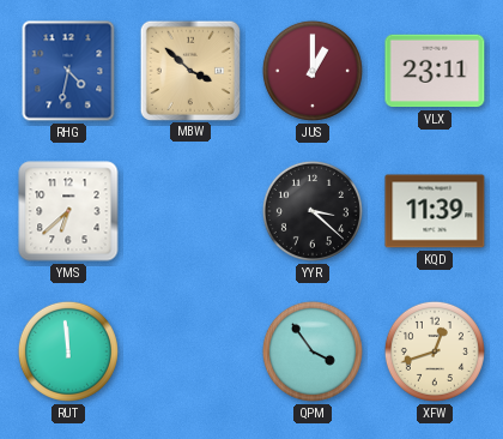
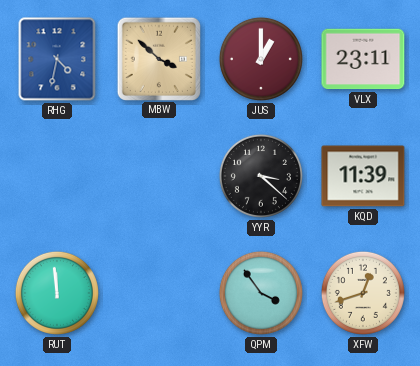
YMS: 6:38 -> none (68, 211)
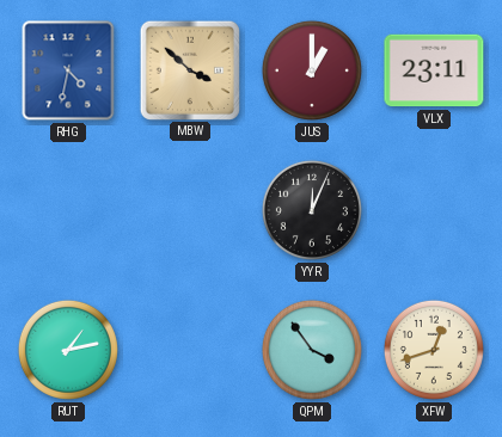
YYR: 3:22 -> 12:04 (312, 210)
KQD: 11:39 -> none (363, 176)
RUT: 11:59 -> 1:13 (68, 350)
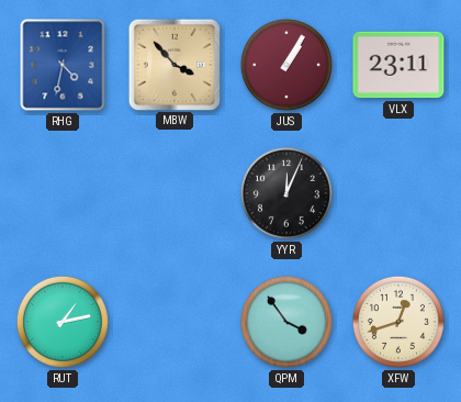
MBW: 3:52 -> 3:53 (173, 64)
JUS: 1:00 -> 1:05 (286, 65)
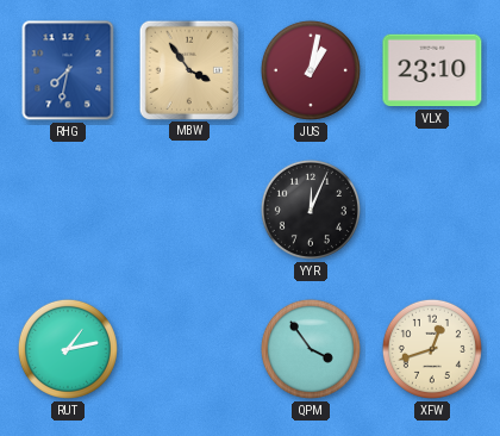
RHG: 4:32 -> 7:32 (68, 70)
MBW: 3:53 -> 3:54 (188, 69)
JUS: 1:05 -> 1:02 (311, 70)
VLX: 23:11 -> 23:10 (432, 70)
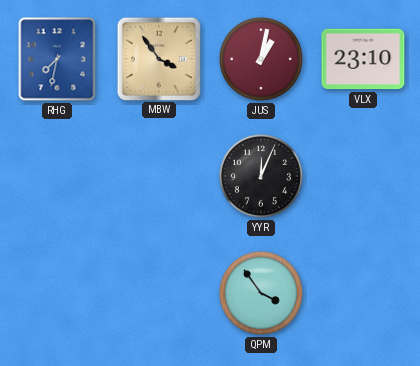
RUT: 1:13 -> none (68, 349)
XFW: 12:42 -> none (432, 349)
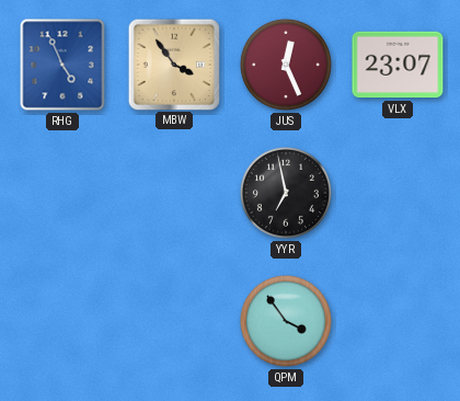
RHG: 7:32 -> 4:56 (62, 65)
JUS: 1:02 -> 12:26 (286, 65)
VLX: 23:10 -> 23:07 (398, 65)
YYR: 12:04 -> 6:58 (286, 193)
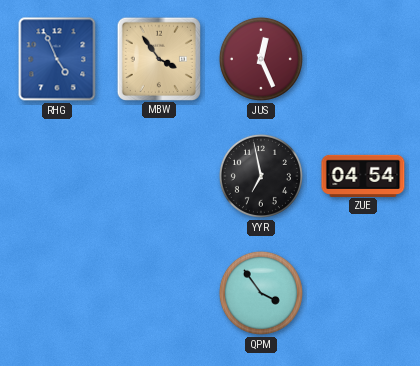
VLX: 23:07 -> none (398, 65)
ZUE: none -> 04:54 (363, 175)
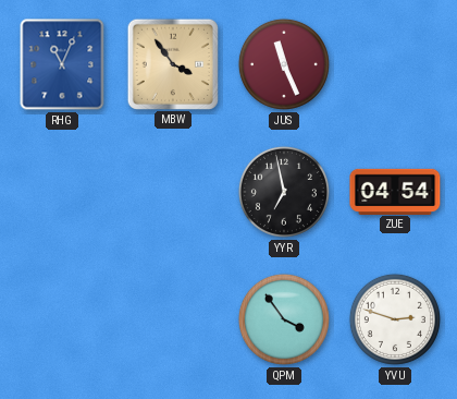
RHG: 4:56 -> 11:04 (62, 64)
JUS: 12:26 -> 11:26 (284, 64)
YVU: none -> 2:48 (395, 319)
